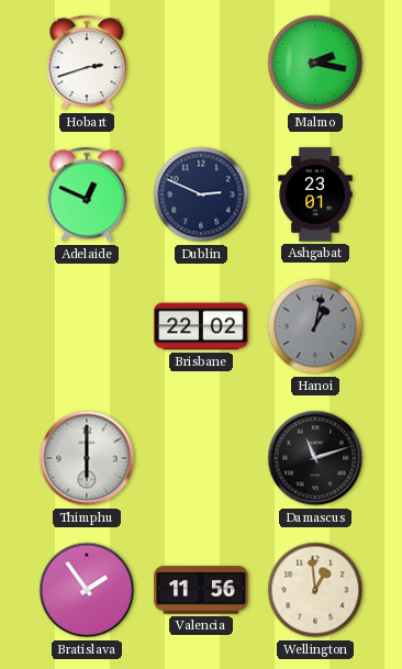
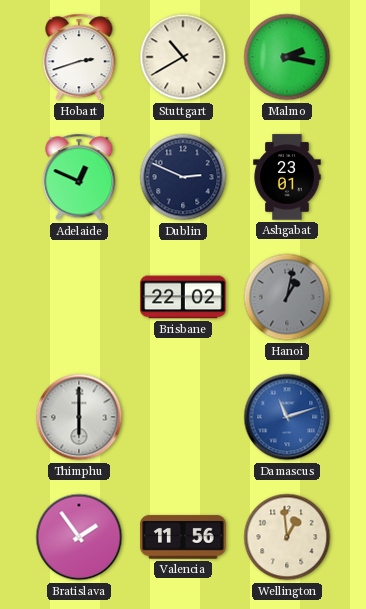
Stuttgart: none -> 10:40 (183, 57)
Damascus dial: black -> blue (287, 417)
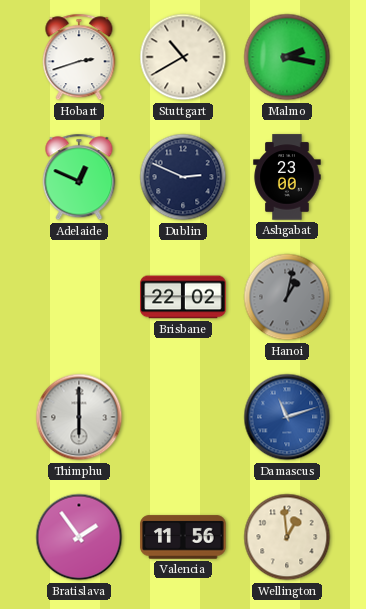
Ashgabat: 23:01 -> 23:00 (287, 177)
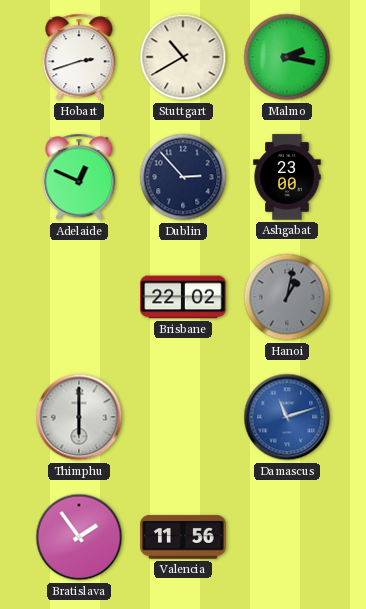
Dublin: 2:49 -> 2:53 (183, 177)
Wellington: 12:59 -> none (287, 537)
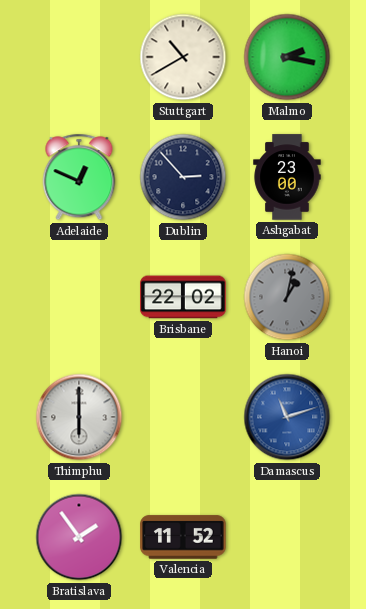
Hobart: 2:42 -> none (79, 57)
Valencia: 11:56 -> 11:52 (183, 537)
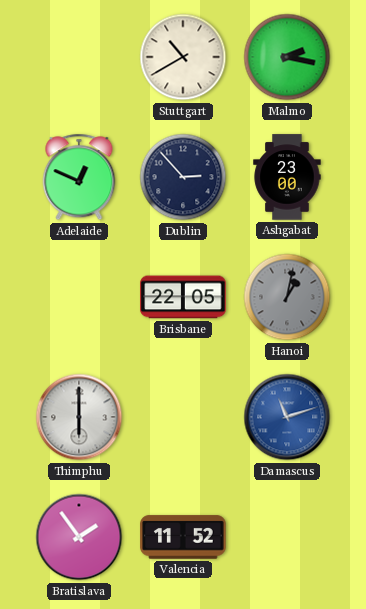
Brisbane: 22:02 -> 22:05 (183, 297)
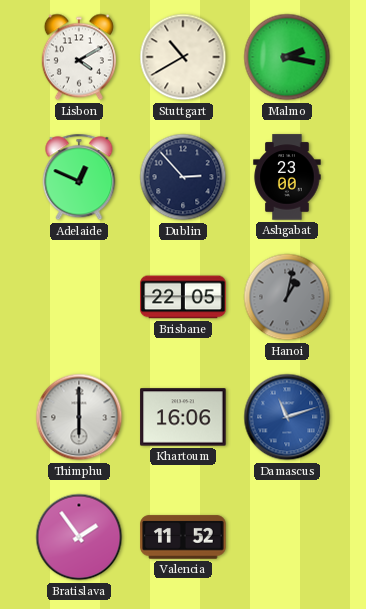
Lisbon: none -> 4:10 (79, 57)
Khartoum: none -> 16:06 (183, 417)
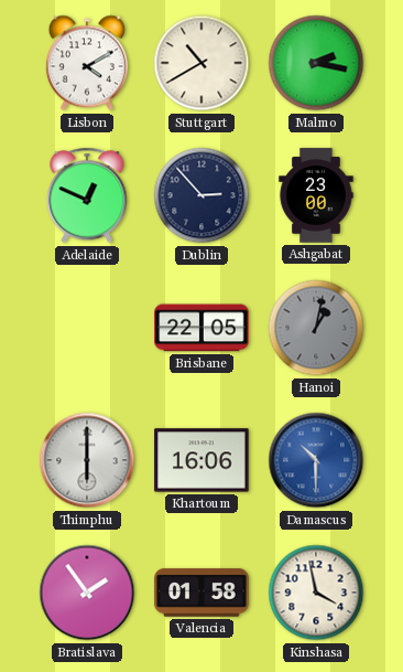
Damascus: 11:12 -> 10:30 (316, 460)
Valencia: 11:52 -> 01:58 (201, 593)
Kinshasa: none -> 3:58 (316, 593)
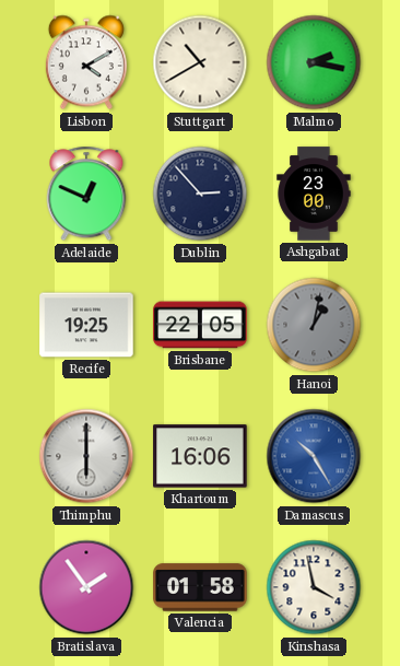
Recife: none -> 19:25 (86, 325)
Damascus: 10:30 -> 10:25 (314, 456)
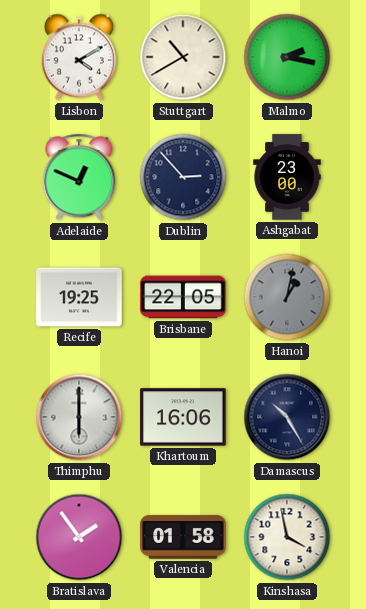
Damascus dial: blue -> navy (287, 417)
